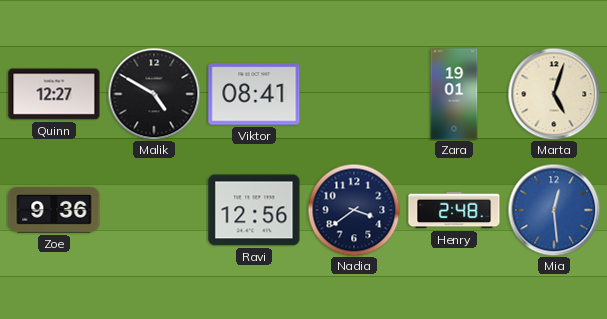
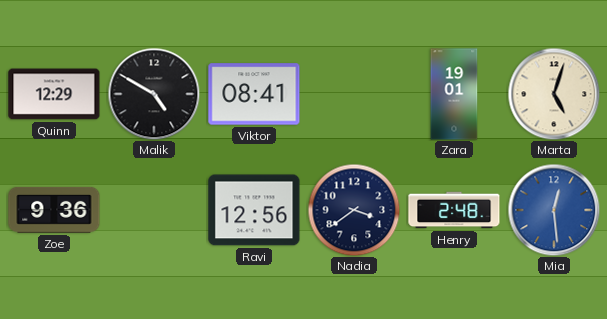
Quinn: 12:27 -> 12:29 (54, 94)
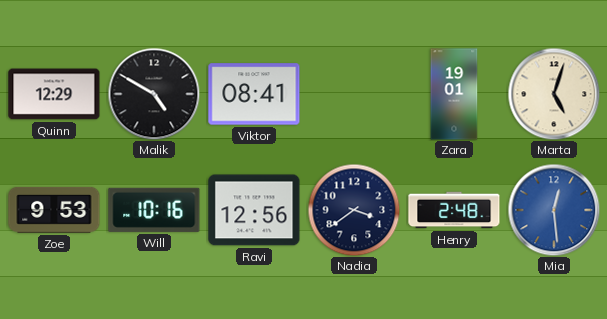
Zoe: 9:36 -> 9:53 (54, 210)
Will: none -> 10:16 (154, 210)
